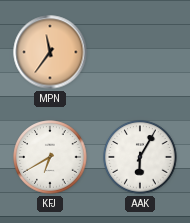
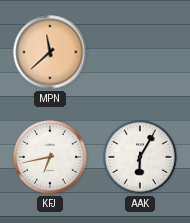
MPN: 11:36 -> 11:38 (50, 52)
KFJ: 6:40 -> 6:43 (50, 157)
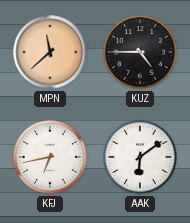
KUZ: none -> 4:45 (140, 52)
AAK: 6:05 -> 6:09 (140, 157)
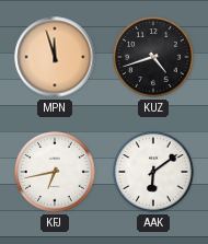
MPN: 11:38 -> 11:57 (55, 57)
KUZ: 4:45 -> 4:42 (153, 57)
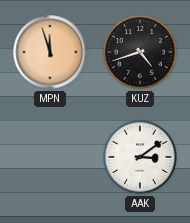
KFJ: 6:43 -> none (55, 172)
AAK: 6:09 -> 3:09 (140, 157)
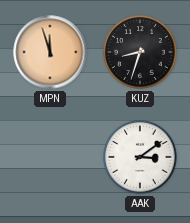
KUZ: 4:42 -> 8:33 (140, 52)
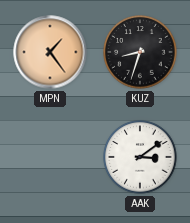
MPN: 11:57 -> 1:24 (50, 52)
